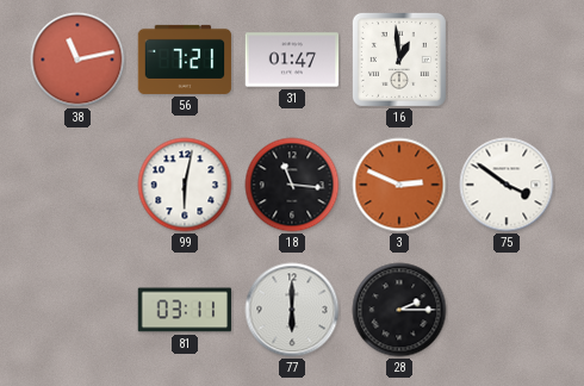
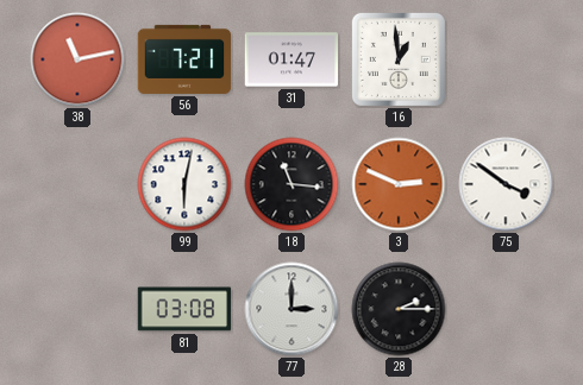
81: 03:11 -> 03:08 (184, 309)
77: 6:00 -> 3:00 (291, 309)
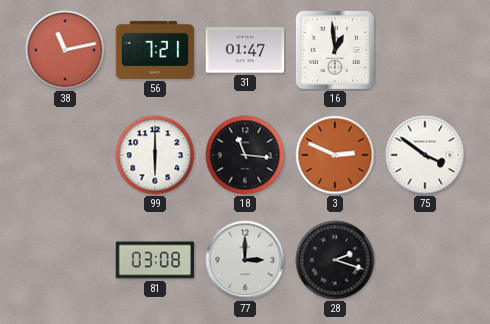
99: 6:02 -> 6:00 (155, 155)
28: 2:15 -> 2:18 (335, 260)
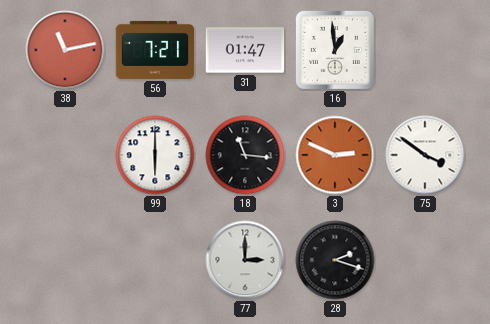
81: 03:08 -> none (155, 260)
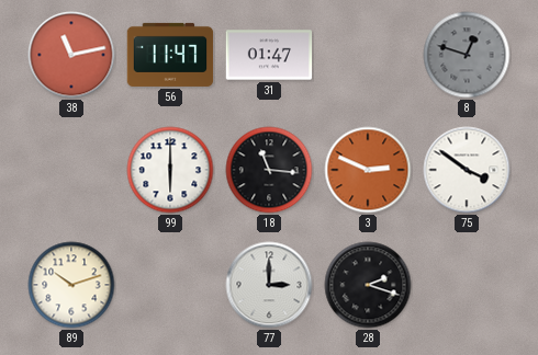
56: 7:21 -> 11:47 (170, 55)
16: 12:59 -> none (335, 50)
8: none -> 12:48 (467, 55)
89: none -> 10:12 (71, 285)
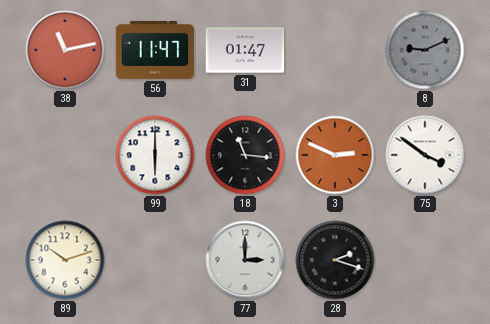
8: 12:48 -> 9:11 (425, 50)
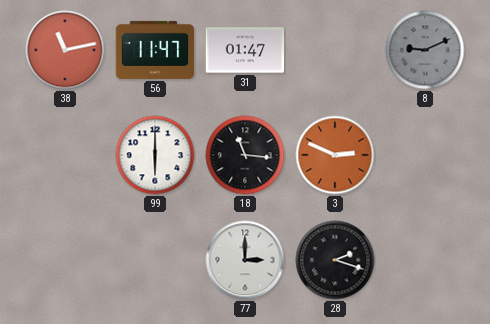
75: 3:51 -> none (425, 155)
89: 10:12 -> none (65, 260)
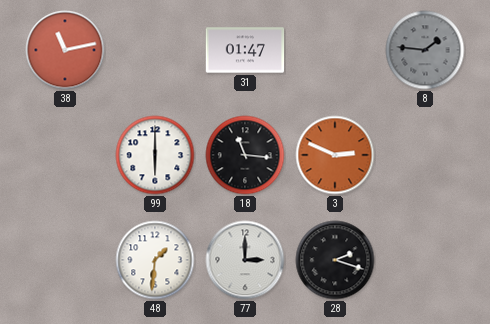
56: 11:47 -> none (155, 50)
8: 9:11 -> 1:46 (425, 50)
48: none -> 1:31 (155, 260)
